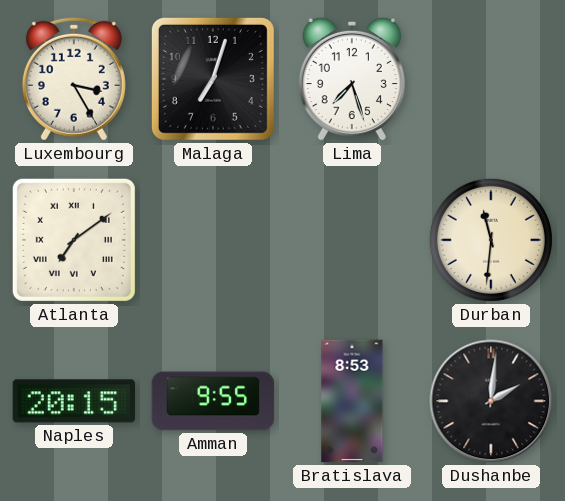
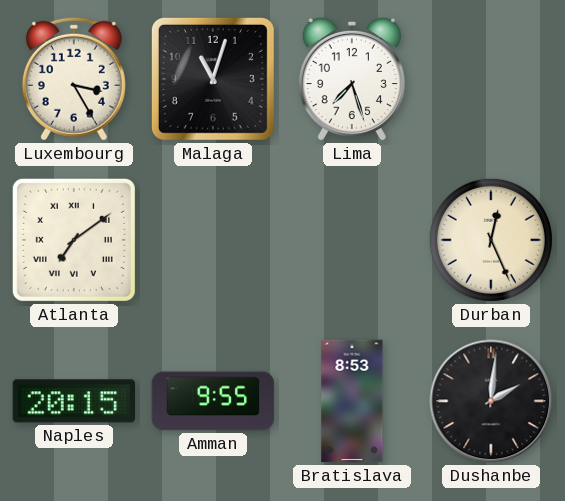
Malaga: 7:03 -> 11:03 (213, 79)
Durban: 11:31 -> 12:26 (491, 240)
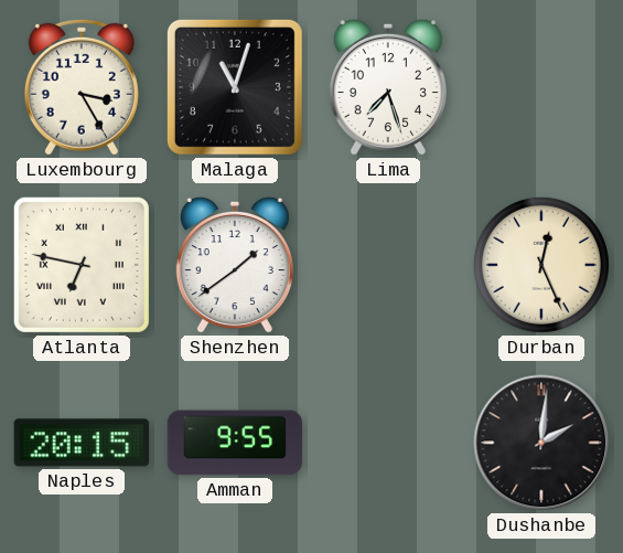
Atlanta: 7:09 -> 6:47 (82, 265)
Shenzhen: none -> 1:39 (235, 265)
Bratislava: 8:53 -> none (352, 401)
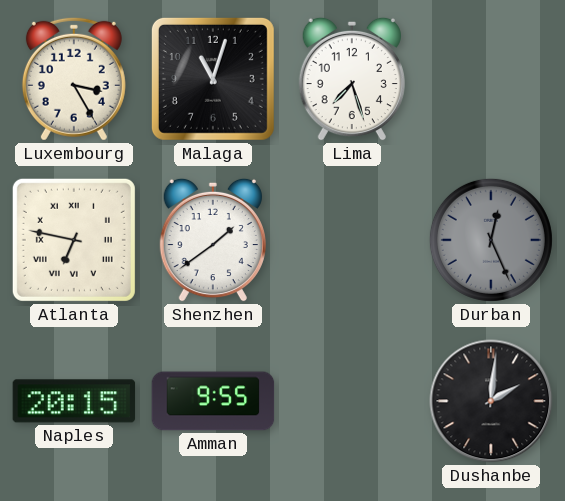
Durban dial: cream -> grey (491, 240)
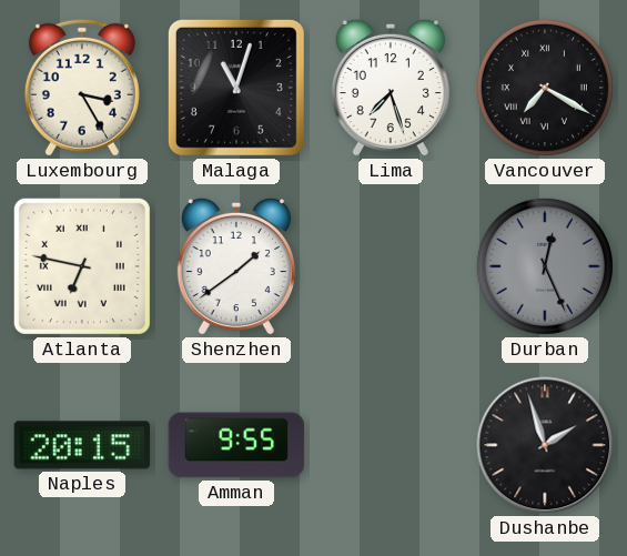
Vancouver: none -> 7:20 (545, 88)
Dushanbe: 2:01 -> 1:57 (545, 445)
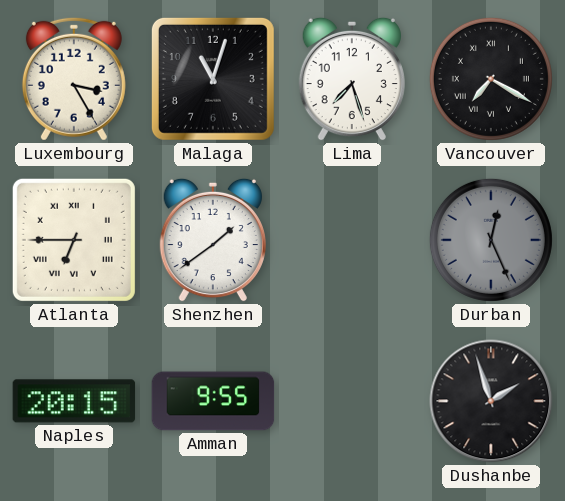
Atlanta: 6:47 -> 6:45 (74, 240)
